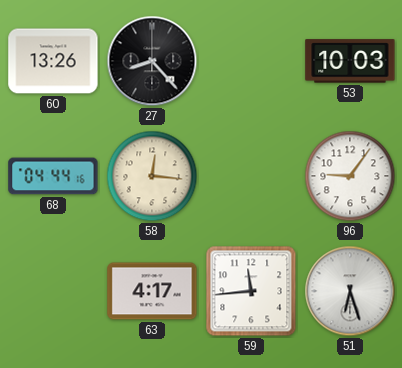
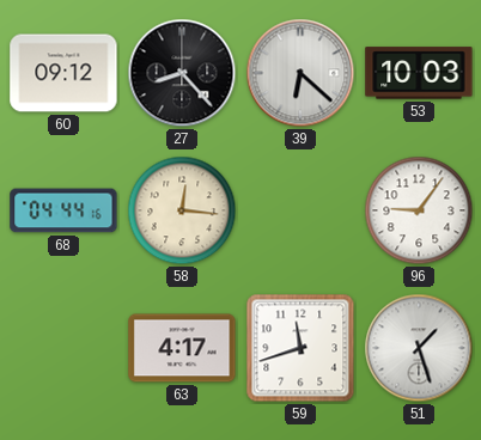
60: 13:26 -> 09:12 (63, 73)
39: none -> 6:22 (300, 73)
59: 11:44 -> 11:42 (300, 348)
51: 6:27 -> 1:27 (419, 348)
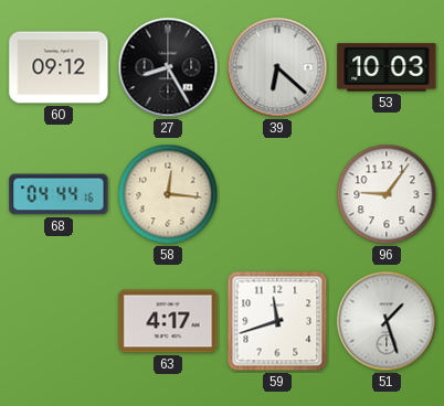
27: 8:23 -> 8:25 (168, 67)
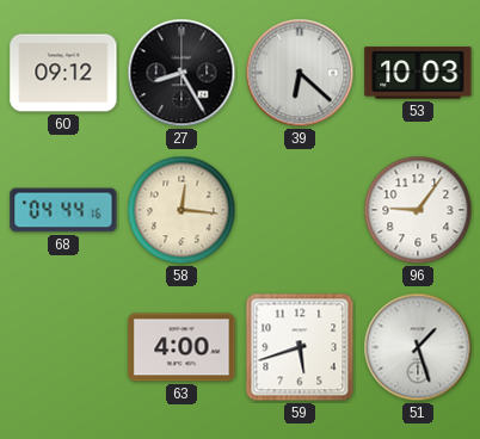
63: 4:17 -> 4:00 (181, 347)
59: 11:42 -> 5:42 (300, 347)
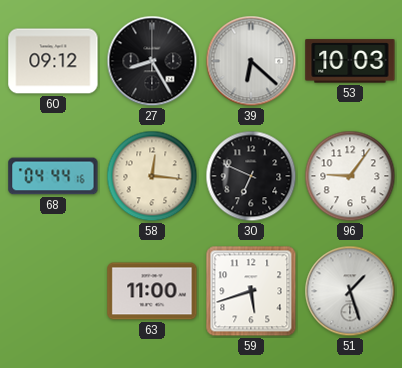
30: none -> 6:49 (251, 176)
63: 4:00 -> 11:00 (152, 291)
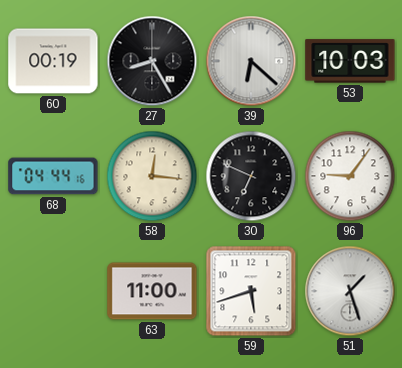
60: 09:12 -> 00:19 (53, 61)
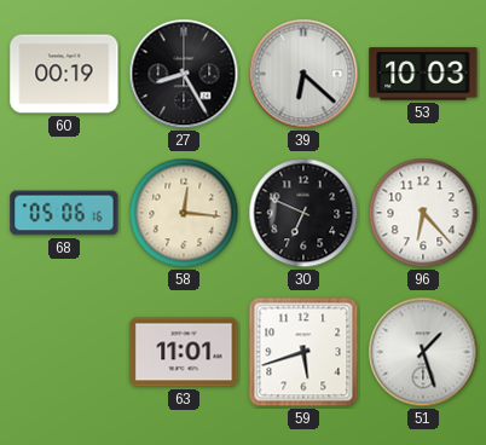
68: 04:44 -> 05:06 (64, 213)
96: 9:06 -> 6:23 (423, 213)
63: 11:00 -> 11:01 (184, 352)
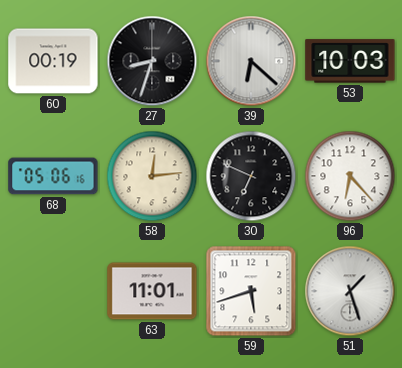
27: 8:25 -> 8:33 (152, 61)
58: 12:16 -> 12:14 (152, 176)
